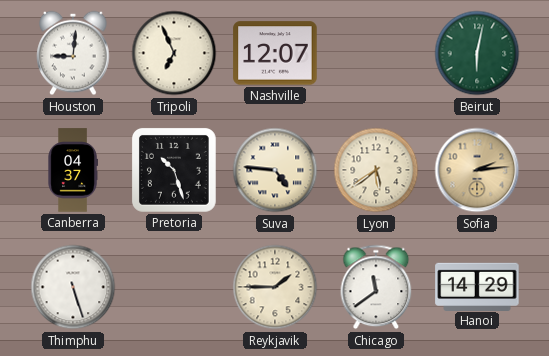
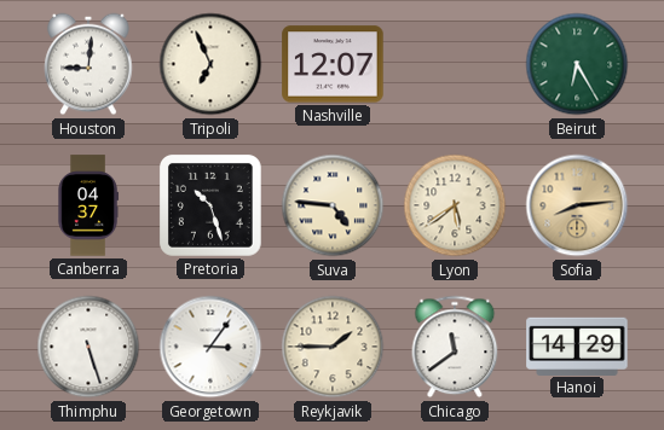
Beirut: 6:02 -> 6:25 (577, 64)
Sofia: 2:14 -> 8:14 (577, 205)
Georgetown: none -> 3:06 (210, 347)
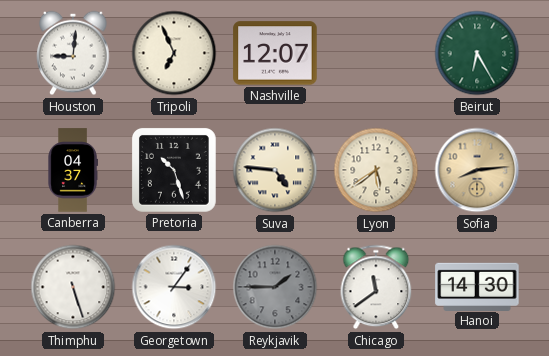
Reykjavik dial: cream -> grey (275, 287)
Hanoi: 14:29 -> 14:30 (477, 286)
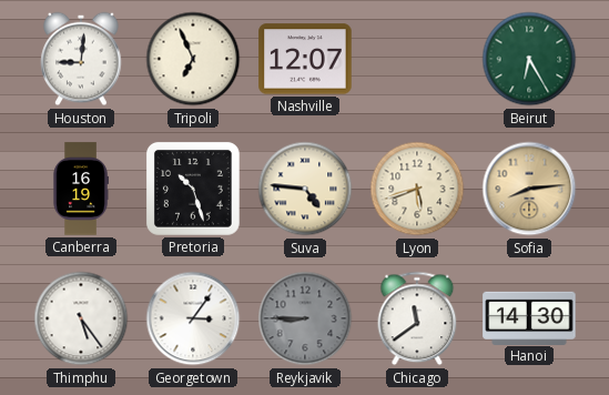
Canberra: 04:37 -> 16:19 (81, 189)
Lyon: 5:39 -> 5:42 (417, 189)
Thimphu: 5:27 -> 5:24 (81, 318)
Reykjavik: 1:45 -> 8:45 (305, 318)
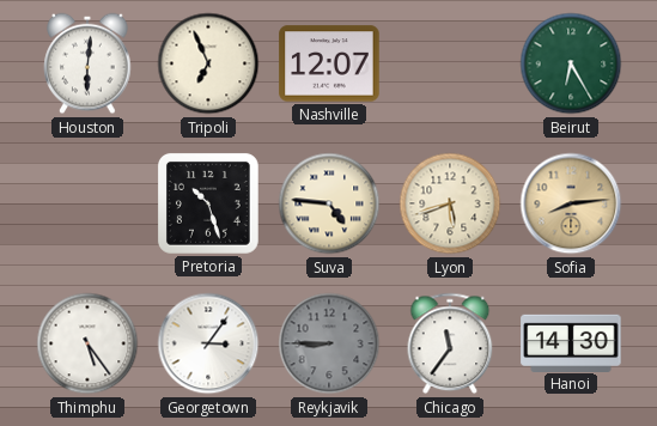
Houston: 9:01 -> 6:01 (87, 63)
Canberra: 16:19 -> none (81, 189)
Chicago: 11:39 -> 11:36 (450, 343)
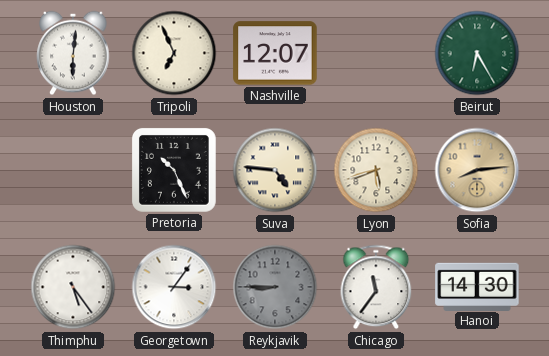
Pretoria: 10:27 -> 10:26 (174, 170)
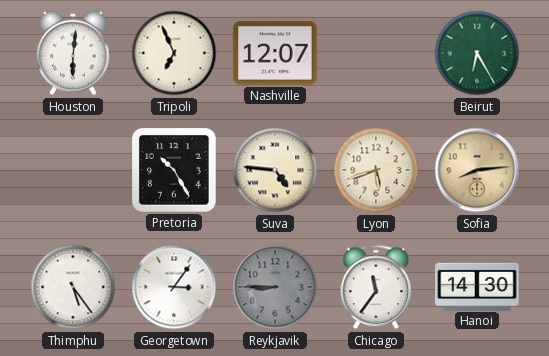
Pretoria: 10:26 -> 10:25 (174, 170)
